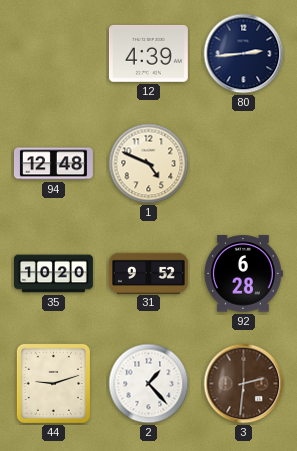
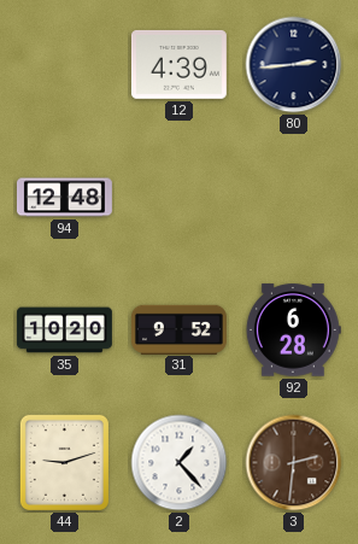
1: 4:49 -> none (149, 164)
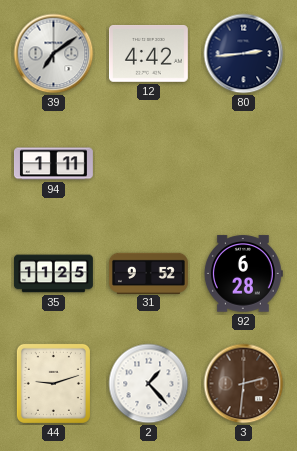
39: none -> 7:09 (54, 54)
12: 4:39 -> 4:42 (148, 53)
94: 12:48 -> 1:11 (53, 164)
35: 10:20 -> 11:25 (53, 274)
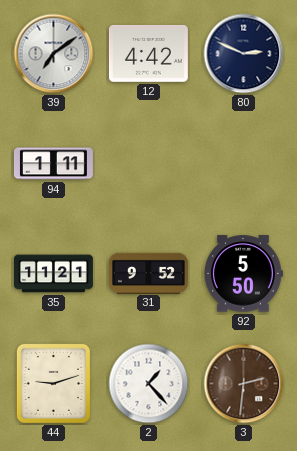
80: 2:44 -> 2:49 (244, 54)
35: 11:25 -> 11:21 (53, 274)
92: 6:28 -> 5:50 (243, 274)
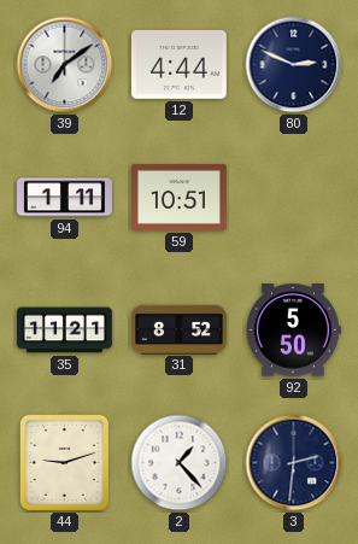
12: 4:42 -> 4:44 (178, 64)
59: none -> 10:51 (178, 197)
31: 9:52 -> 8:52 (178, 329)
3 dial: brown -> navy (294, 463)
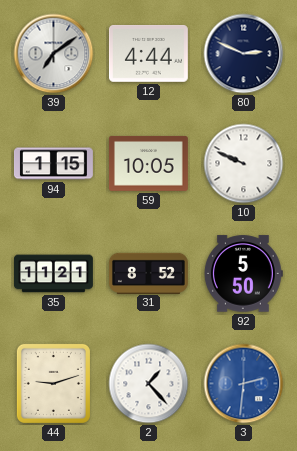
94: 1:11 -> 1:15 (53, 164)
59: 10:51 -> 10:05 (148, 163)
10: none -> 9:49 (244, 164)
3 dial: navy -> blue (244, 384)
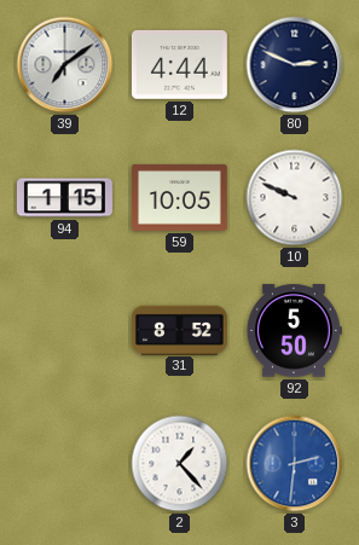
35: 11:21 -> none (53, 274)
44: 9:12 -> none (53, 383)
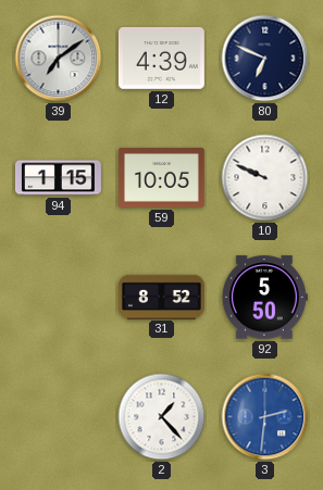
12: 4:44 -> 4:39 (161, 58)
80: 2:49 -> 6:49 (265, 59)
